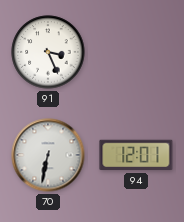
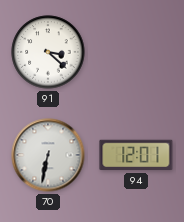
91: 3:26 -> 3:22 (48, 52)
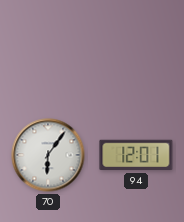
91: 3:22 -> none (48, 52)
70: 6:32 -> 6:06 (48, 155)
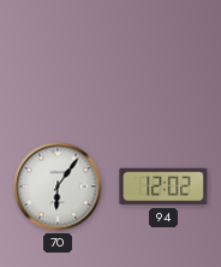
94: 12:01 -> 12:02 (163, 186)
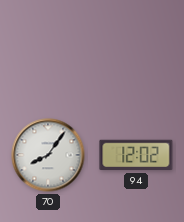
70: 6:06 -> 8:06 (48, 155)
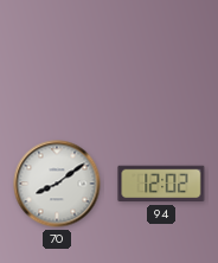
70: 8:06 -> 8:09 (57, 184)
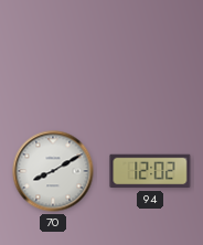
70: 8:09 -> 8:10 (53, 171)
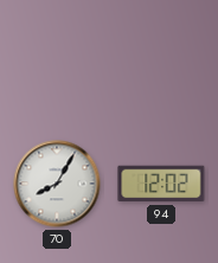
70: 8:10 -> 8:05 (57, 184)
